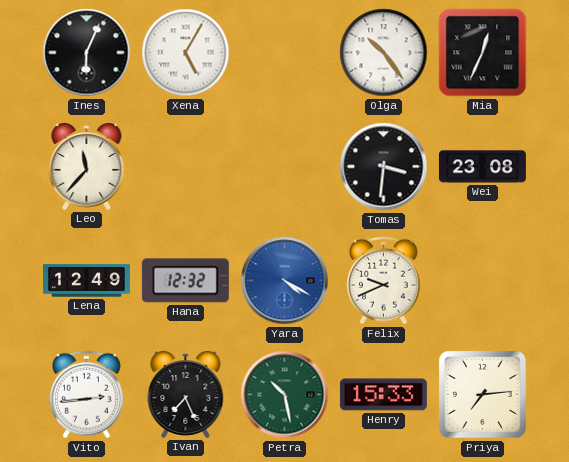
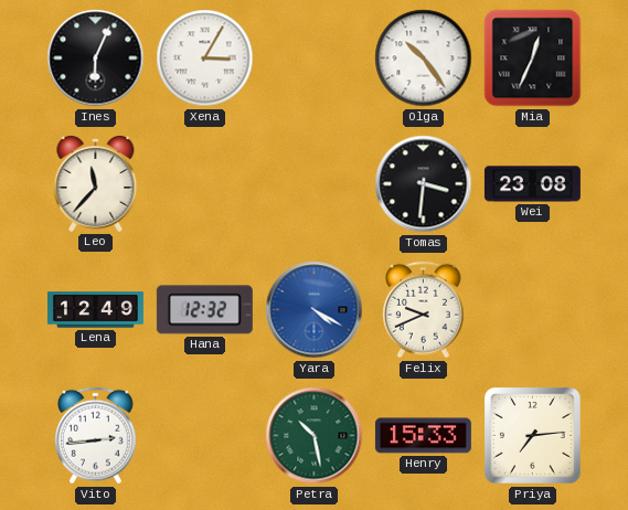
Xena: 5:05 -> 3:05 (205, 59)
Ivan: 7:26 -> none (186, 395)
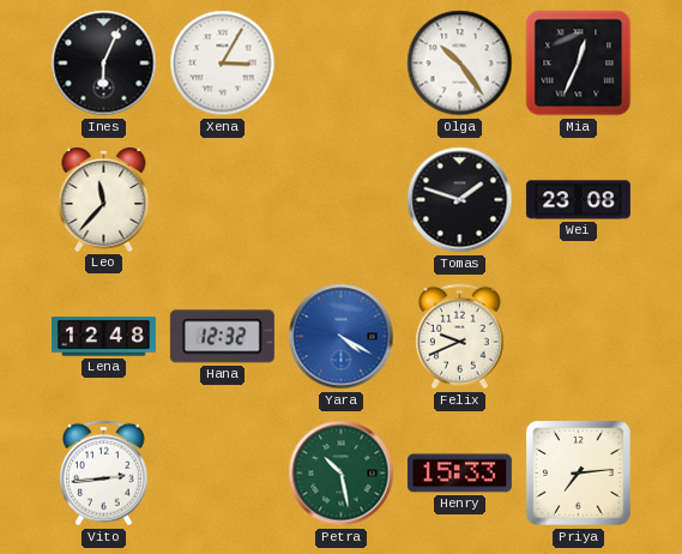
Tomas: 3:31 -> 1:48 (460, 200)
Lena: 12:49 -> 12:48 (103, 337)
